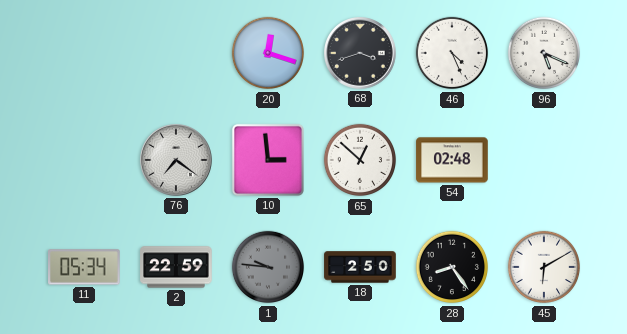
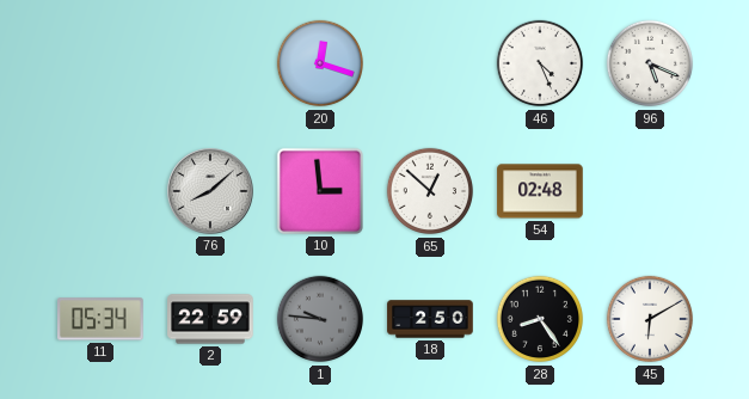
68: 3:42 -> none (360, 54)
76: 7:21 -> 8:08 (210, 192)
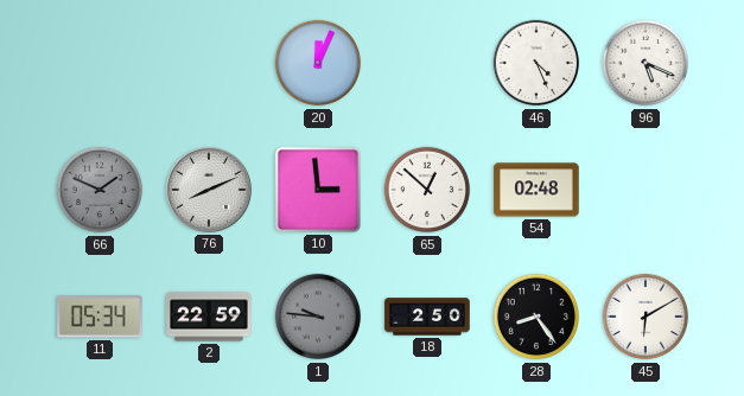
20: 12:18 -> 12:04 (318, 63)
66: none -> 1:49 (100, 190)
76: 8:08 -> 8:11 (209, 191)
